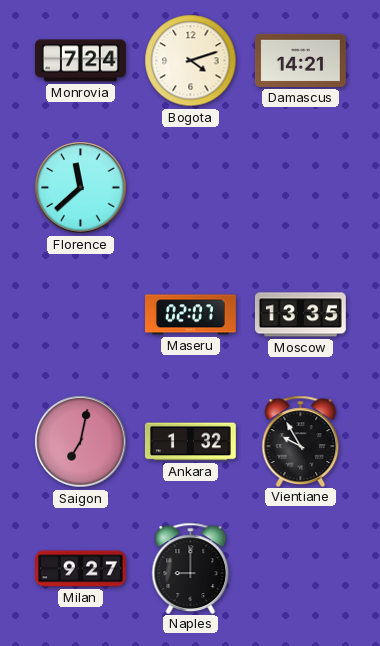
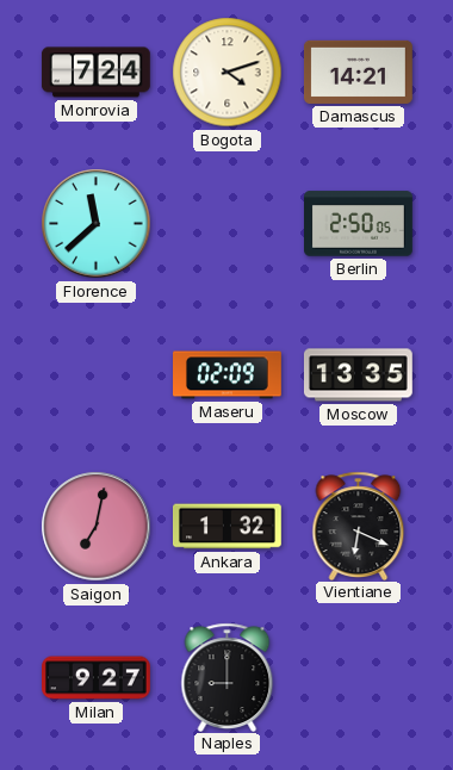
Berlin: none -> 2:50 (359, 224)
Maseru: 02:07 -> 02:09 (228, 375)
Vientiane: 9:55 -> 6:19 (359, 526)
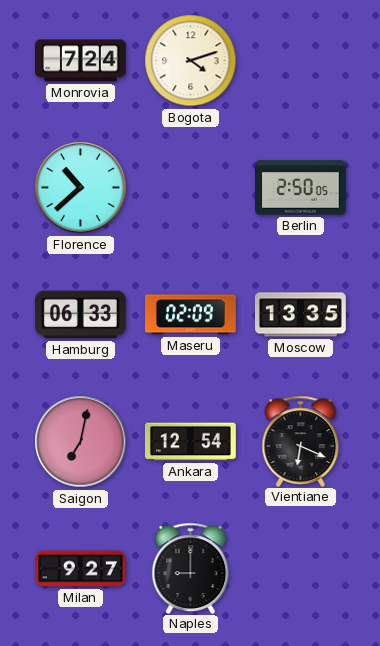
Damascus: 14:21 -> none (359, 72)
Florence: 11:38 -> 10:38 (81, 188)
Hamburg: none -> 06:33 (81, 315)
Ankara: 1:32 -> 12:54 (191, 442)
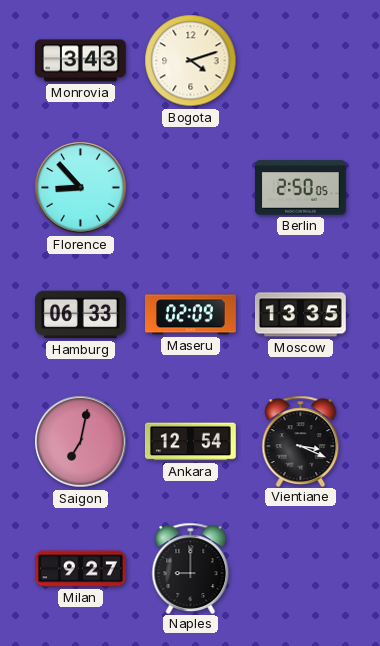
Monrovia: 7:24 -> 3:43 (80, 61)
Florence: 10:38 -> 8:53 (81, 188)
Vientiane: 6:19 -> 3:19 (301, 441)
